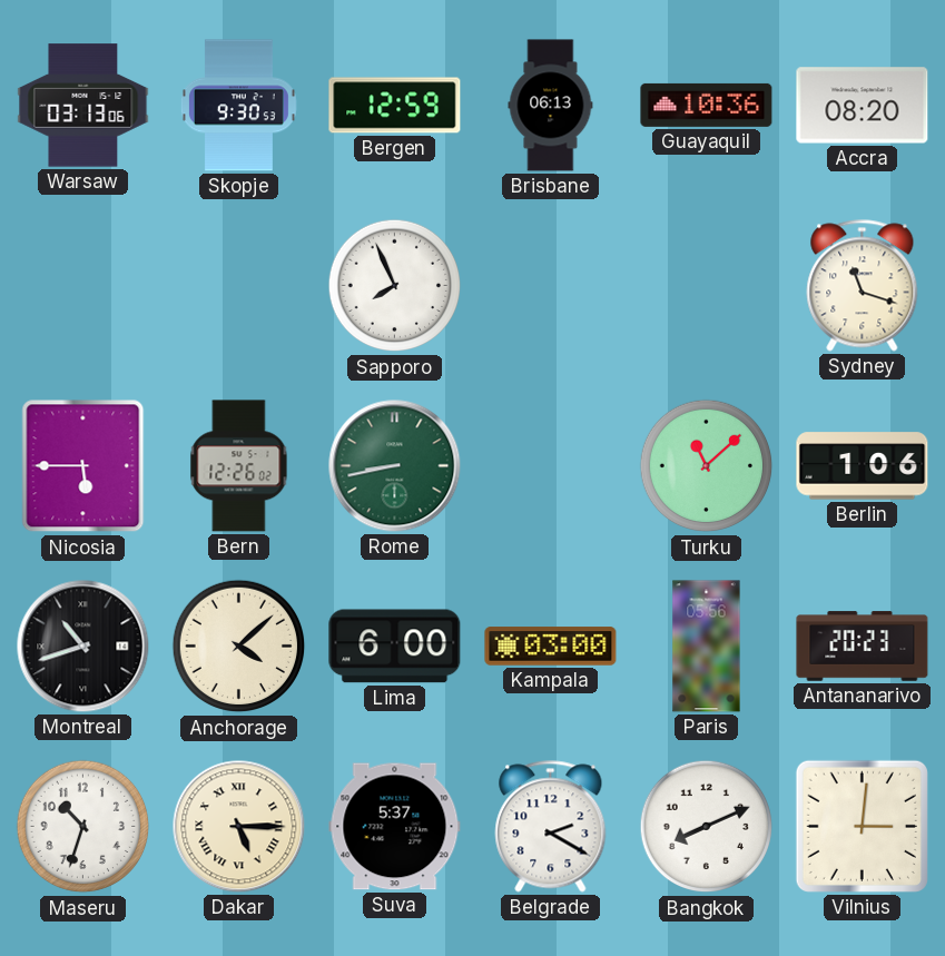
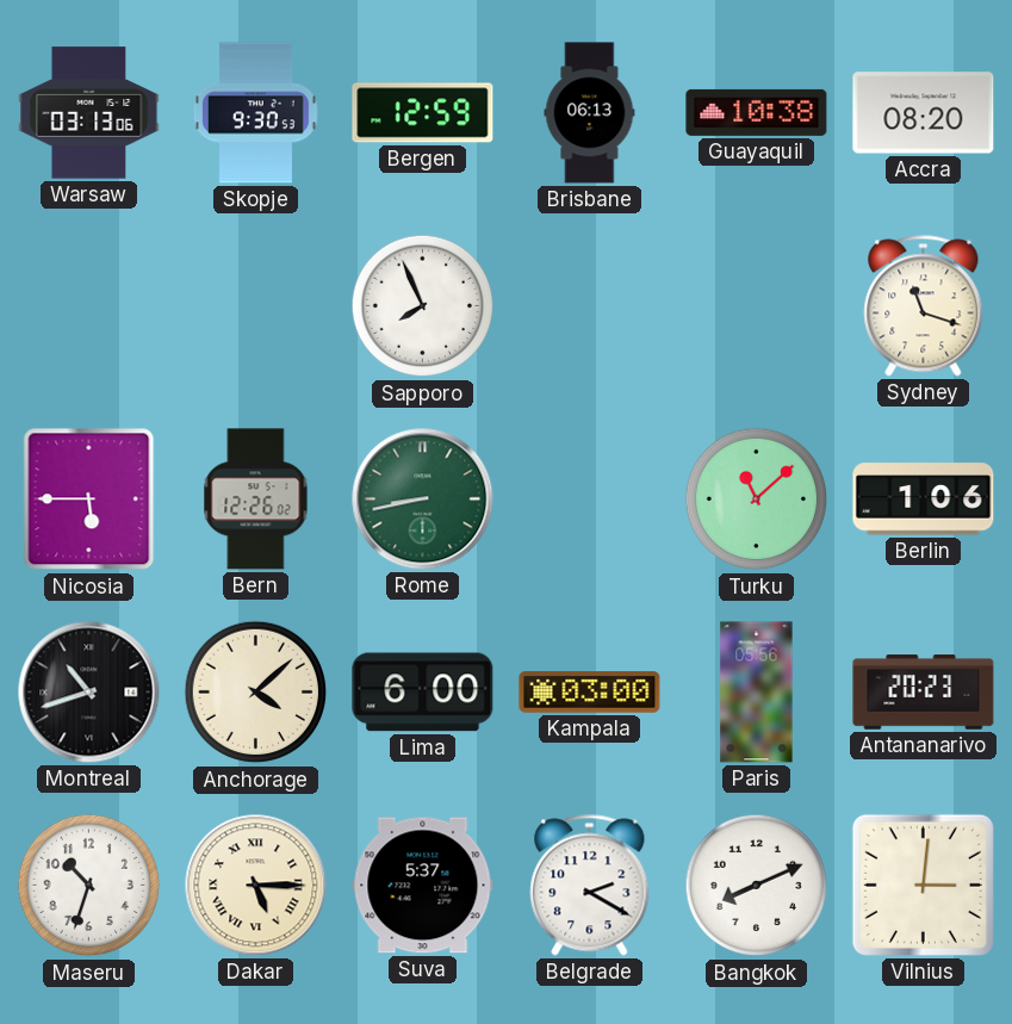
Guayaquil: 10:36 -> 10:38 (757, 112)
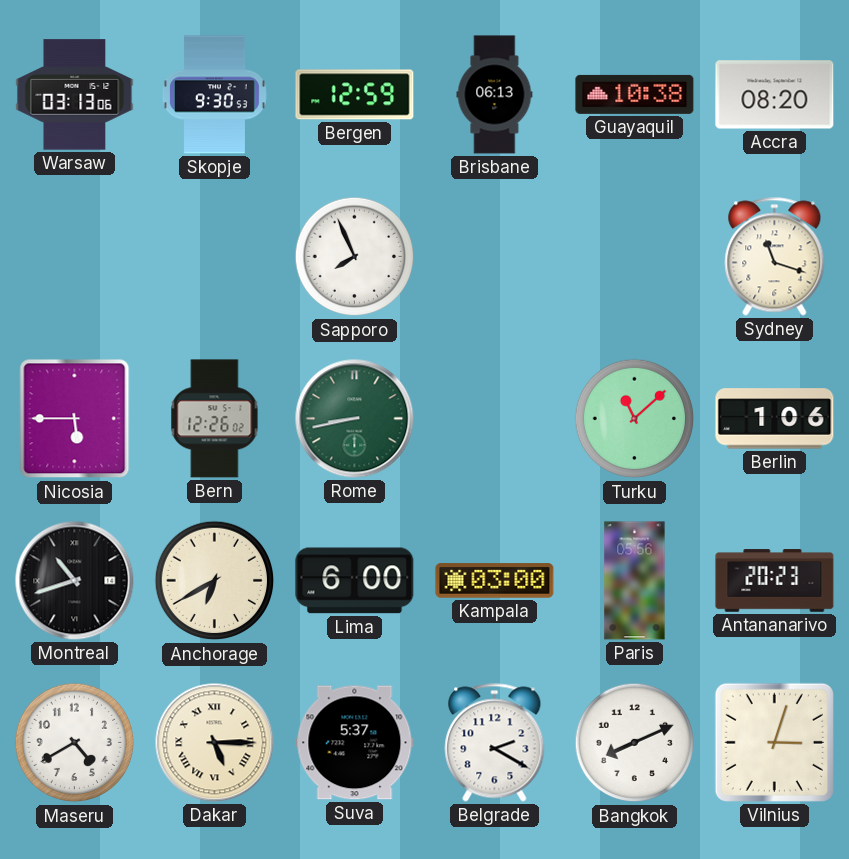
Anchorage: 4:08 -> 6:40 (215, 581)
Maseru: 10:33 -> 4:40 (75, 743)
Vilnius: 3:01 -> 3:03 (774, 742)
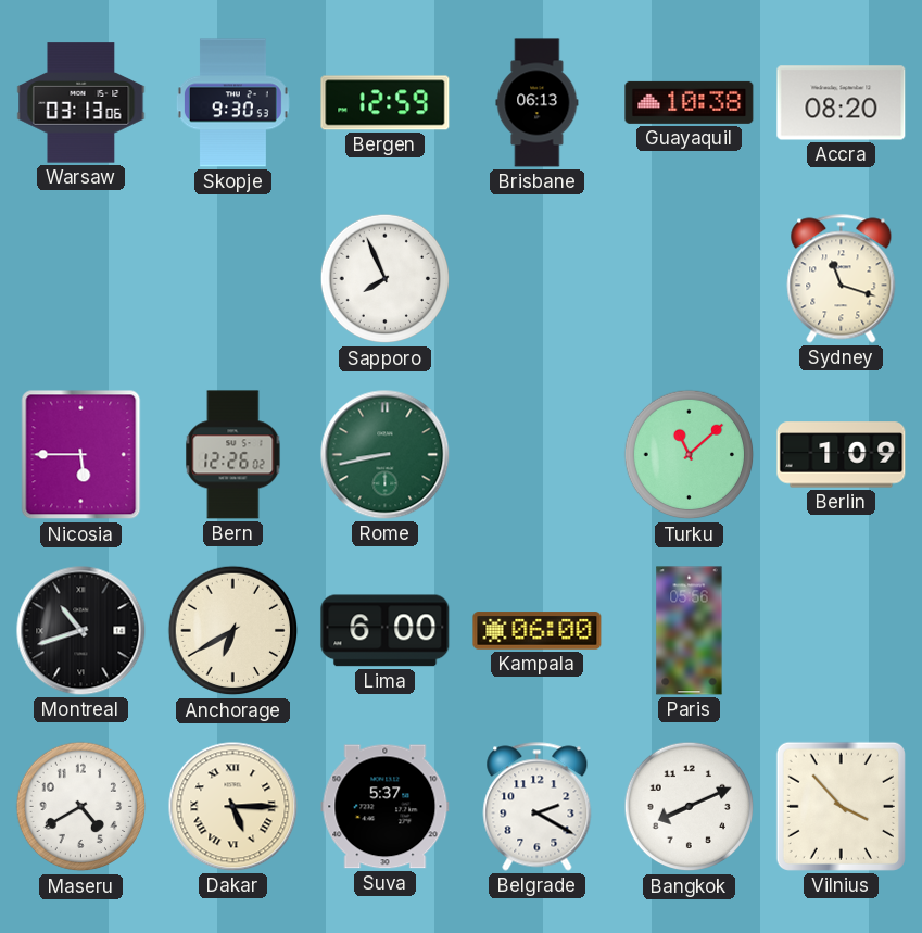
Berlin: 1:06 -> 1:09 (842, 455)
Kampala: 03:00 -> 06:00 (538, 631)
Antananarivo: 20:23 -> none (775, 581)
Vilnius: 3:03 -> 3:53 (841, 806)
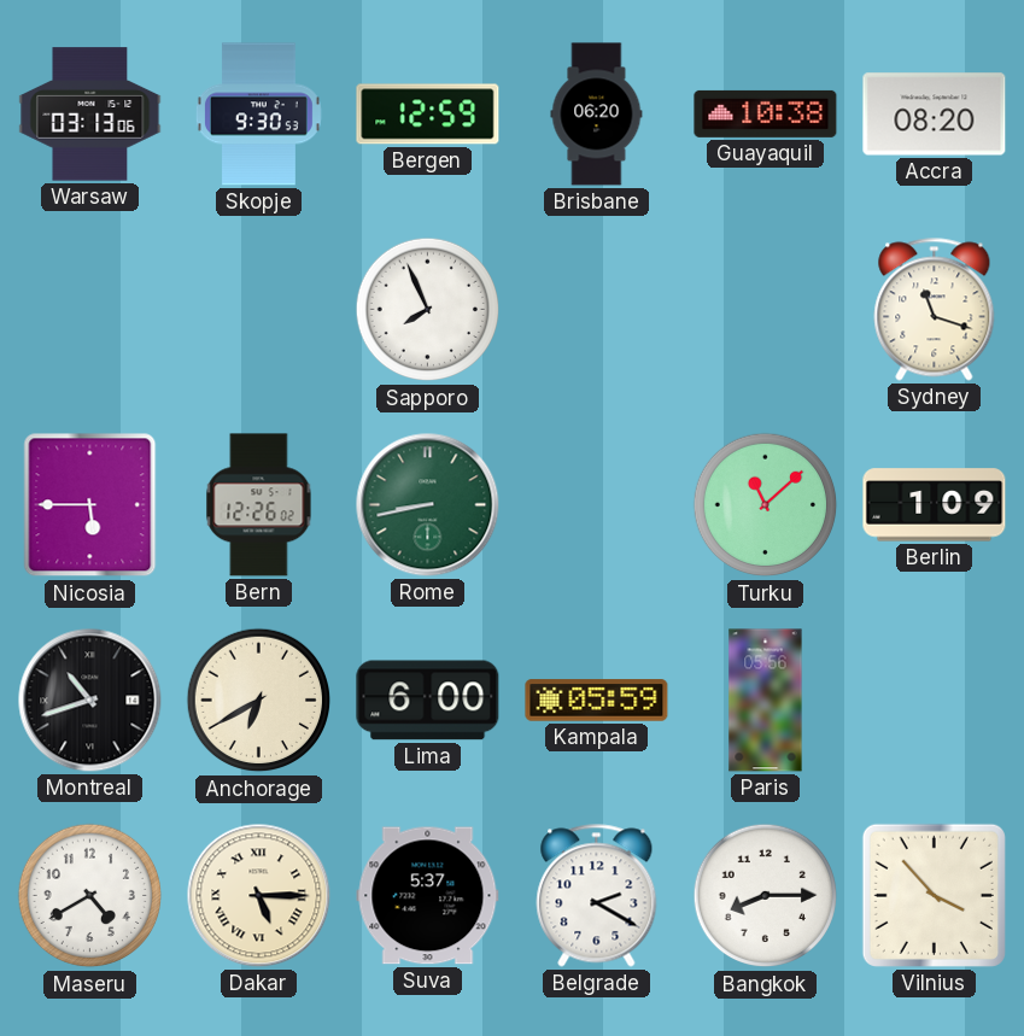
Brisbane: 06:13 -> 06:20 (597, 115)
Kampala: 06:00 -> 05:59 (597, 701)
Bangkok: 8:11 -> 8:15 (766, 896)
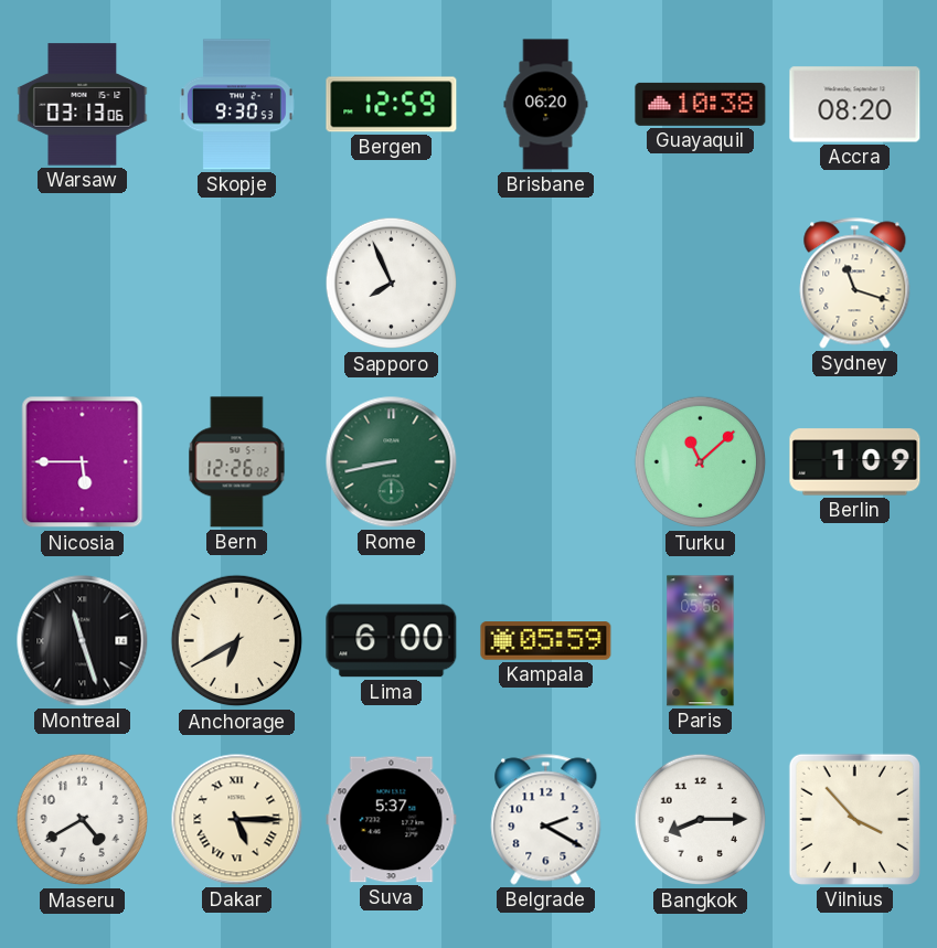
Montreal: 10:42 -> 11:27 (83, 641)
